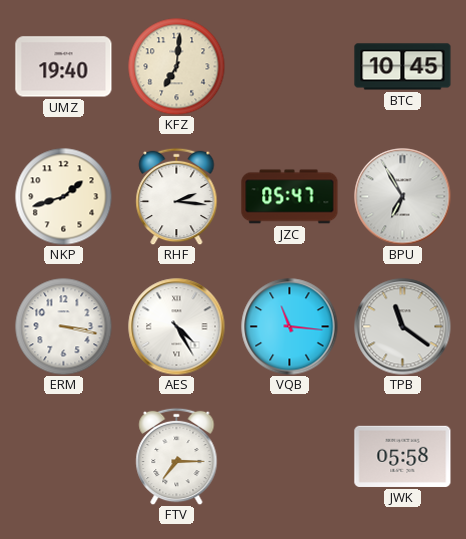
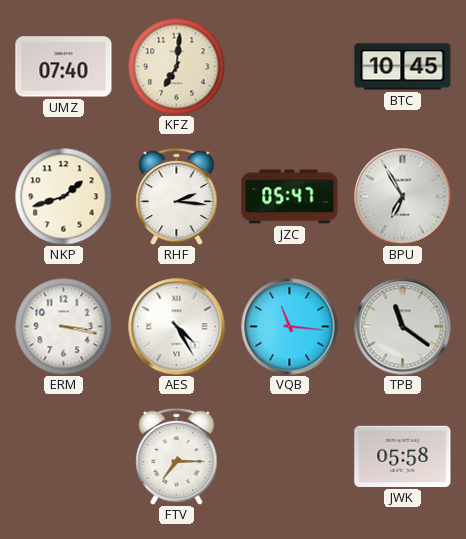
UMZ: 19:40 -> 07:40 (64, 67)
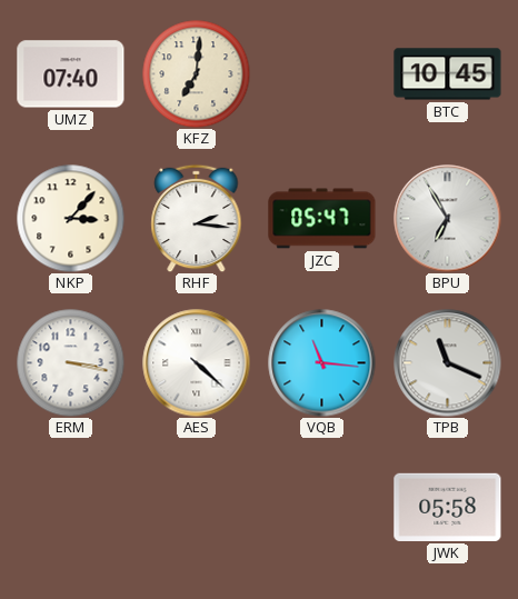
NKP: 1:42 -> 3:07 (70, 218)
AES: 4:25 -> 4:22 (197, 363)
TPB: 11:21 -> 11:19 (448, 363)
FTV: 7:15 -> none (177, 456)
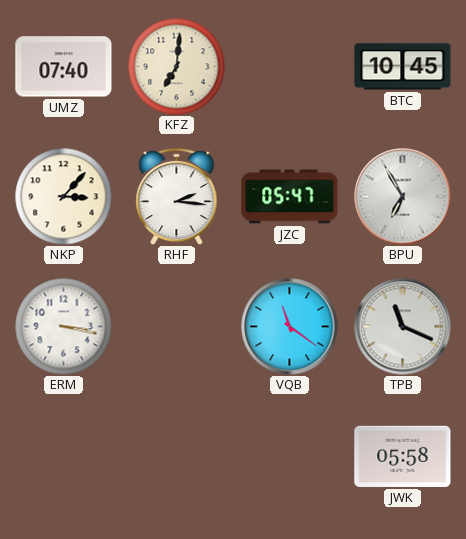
AES: 4:22 -> none (197, 363)
VQB: 11:16 -> 11:21 (290, 327)
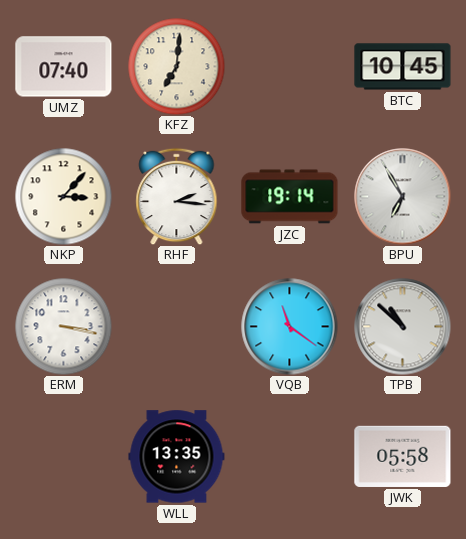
JZC: 05:47 -> 19:14 (290, 197)
TPB: 11:19 -> 10:52 (403, 327)
WLL: none -> 13:35 (177, 457)
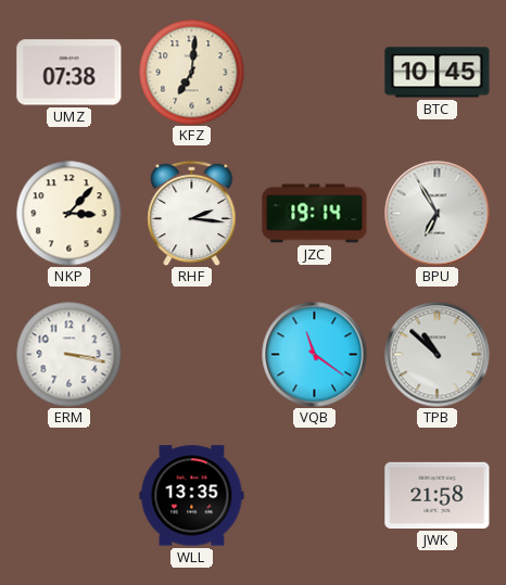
UMZ: 07:40 -> 07:38 (69, 73)
JWK: 05:58 -> 21:58 (438, 495)
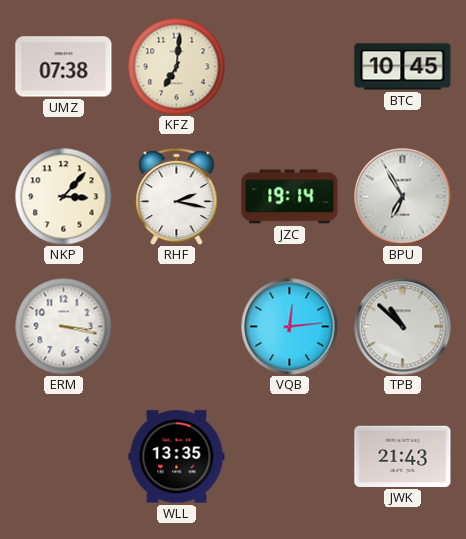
RHF: 2:16 -> 2:17 (177, 196)
VQB: 11:21 -> 12:14 (290, 327)
JWK: 21:58 -> 21:43 (403, 456)
